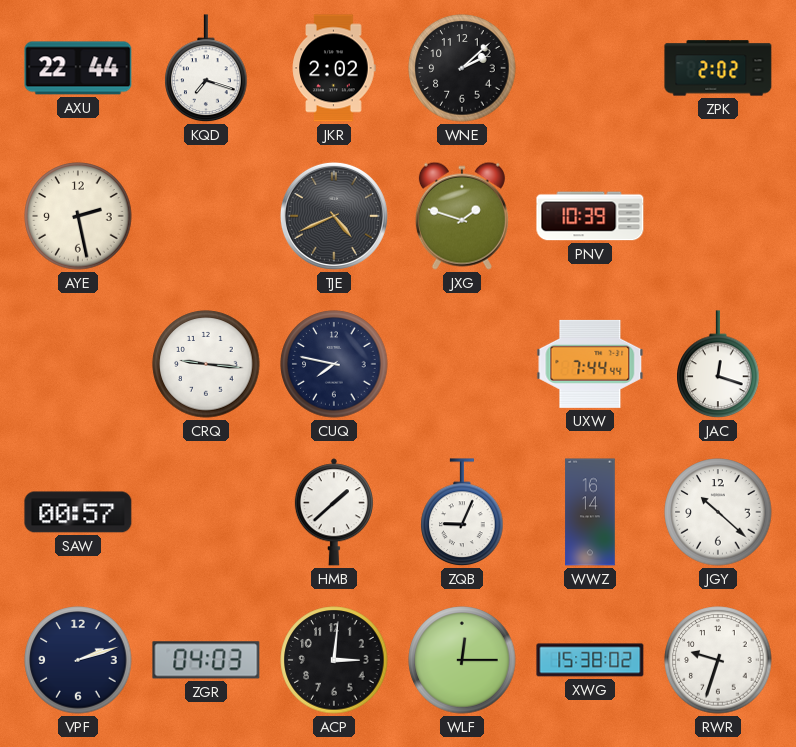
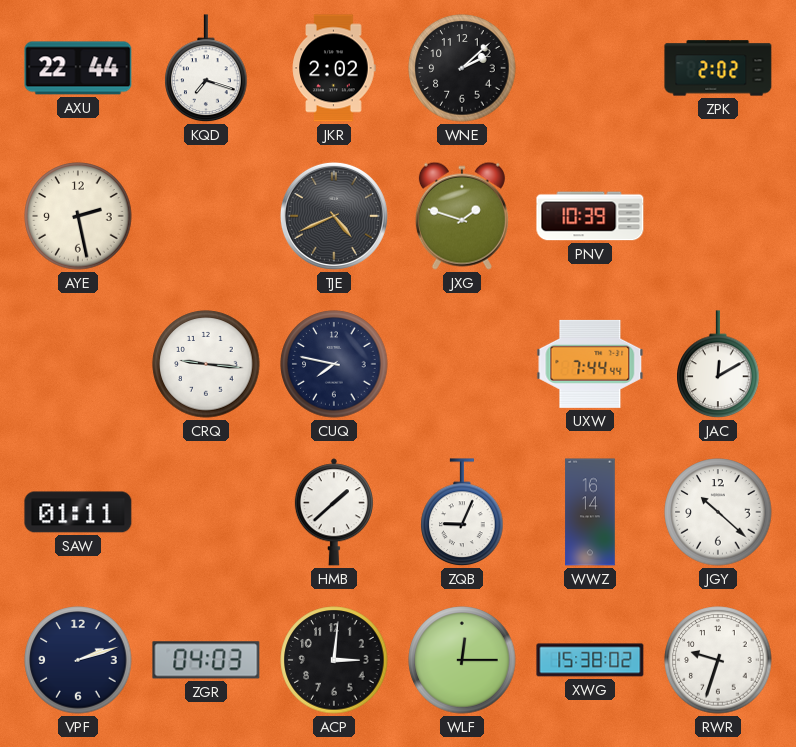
JAC: 12:18 -> 12:10 (718, 364)
SAW: 00:57 -> 01:11 (78, 512)
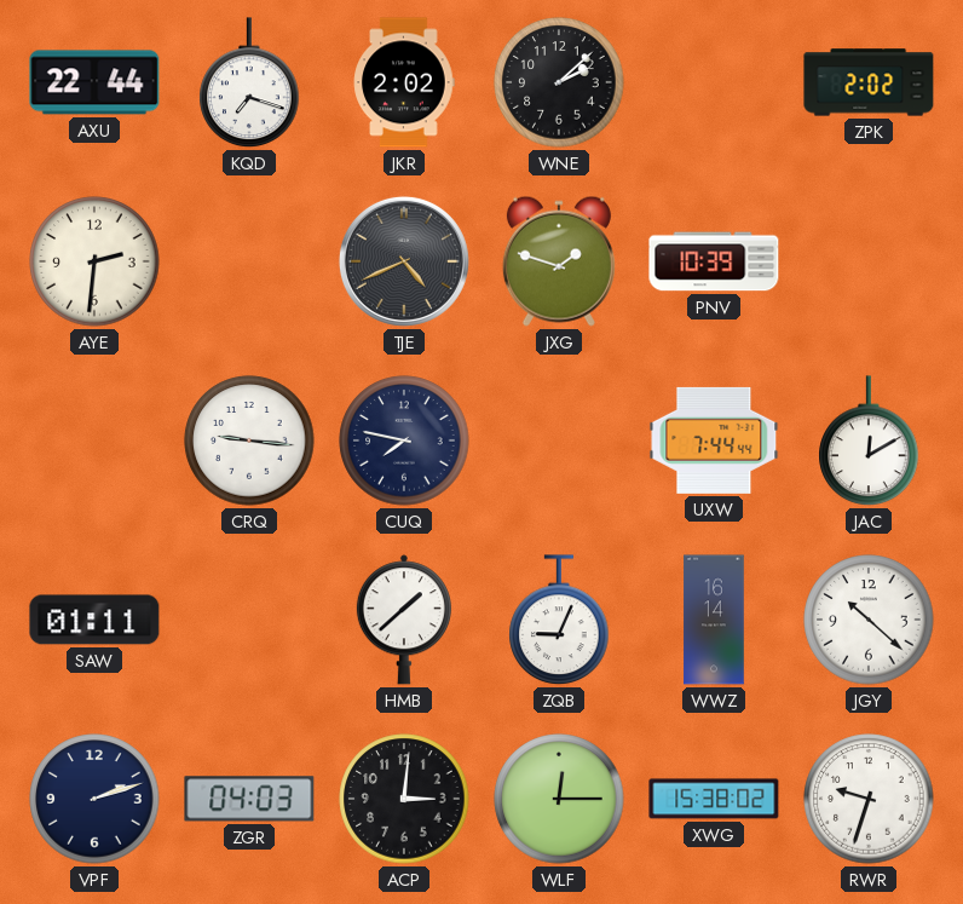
AYE: 2:28 -> 2:31 (94, 261)
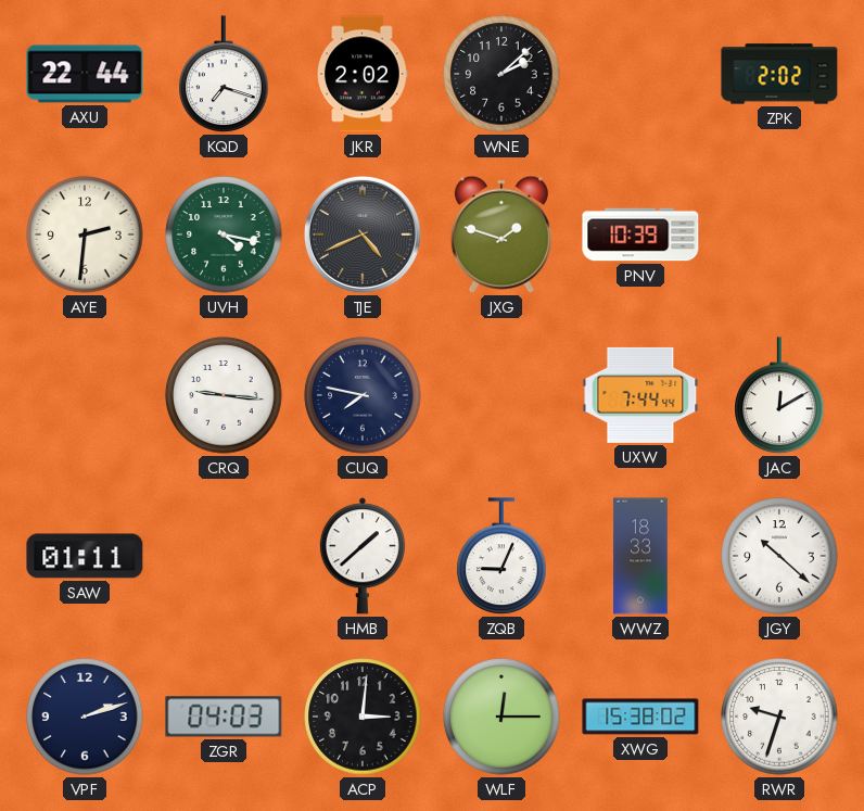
UVH: none -> 4:17 (224, 235)
WWZ: 16:14 -> 18:33 (640, 556)
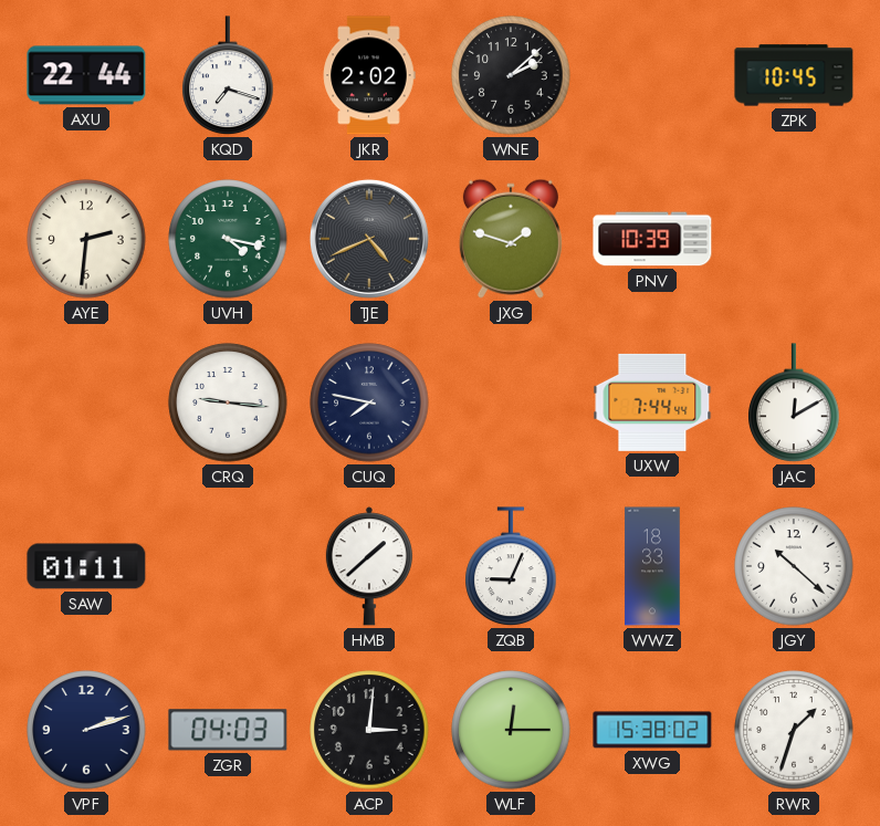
ZPK: 2:02 -> 10:45 (794, 75)
RWR: 9:33 -> 1:33 (794, 730)
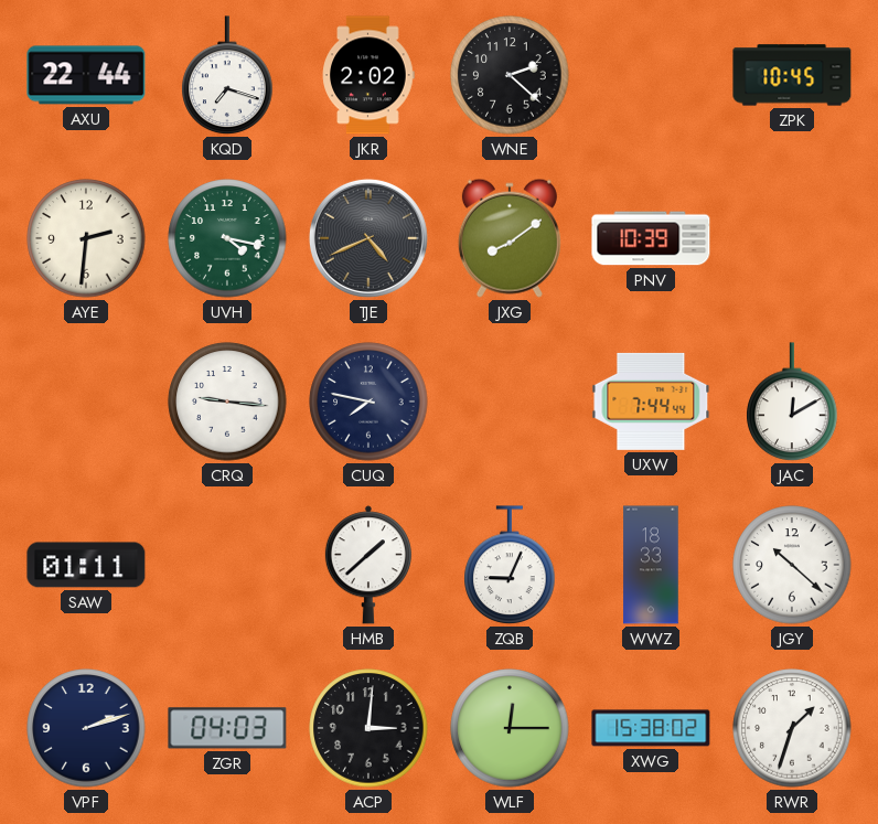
WNE: 2:08 -> 2:22 (510, 75)
JXG: 1:48 -> 8:09 (510, 238)
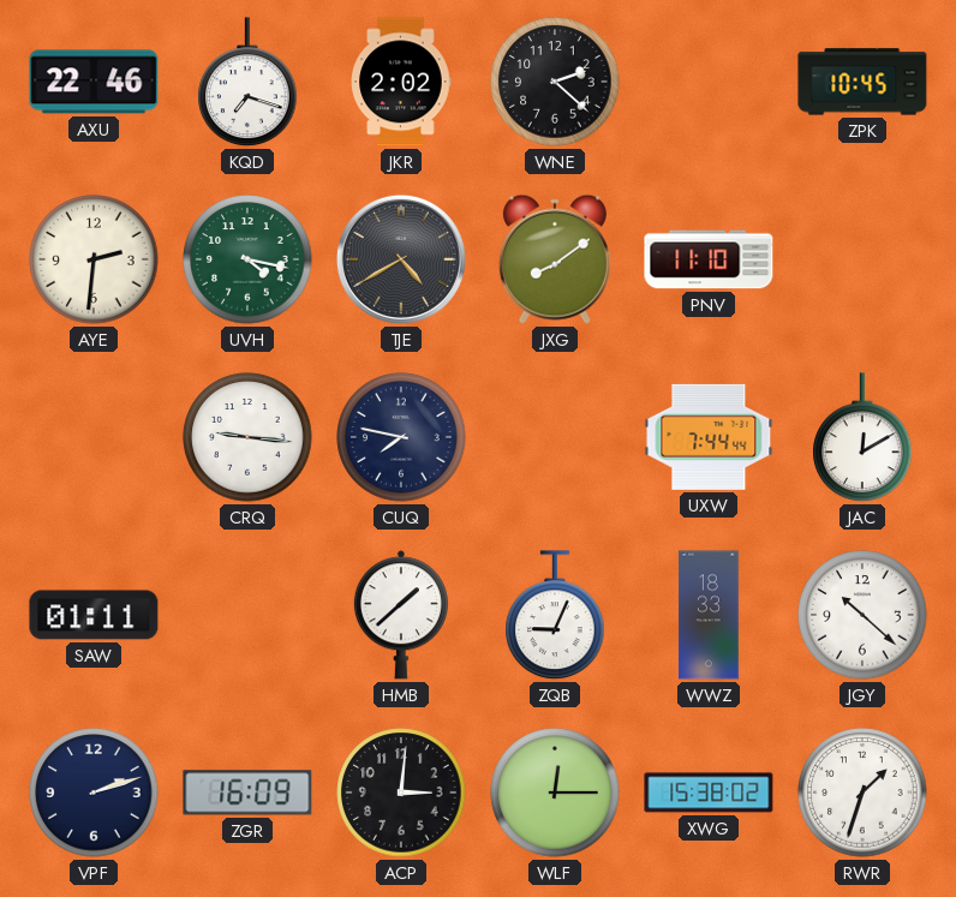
AXU: 22:44 -> 22:46 (94, 82)
TJE: 4:41 -> 4:40 (401, 259)
PNV: 10:39 -> 11:10 (709, 259)
ZGR: 04:03 -> 16:09 (247, 793)
